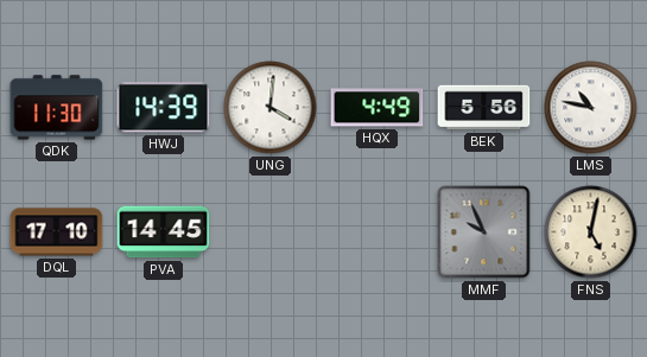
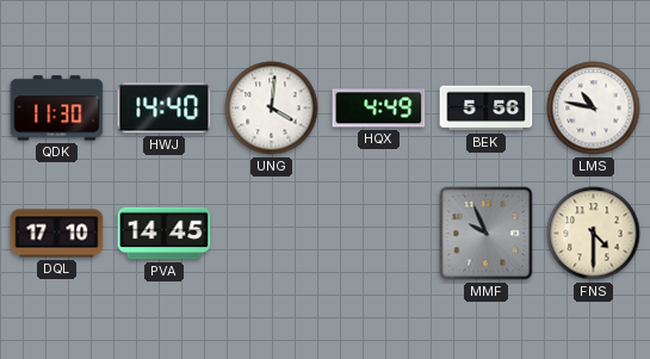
HWJ: 14:39 -> 14:40 (165, 109)
FNS: 5:02 -> 4:30 (594, 234)
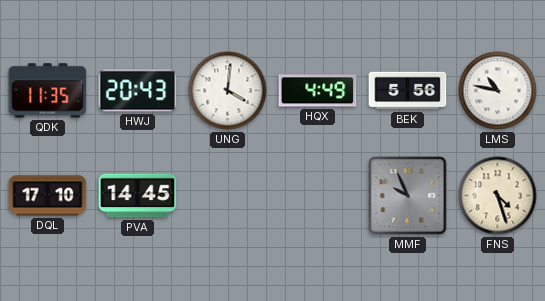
QDK: 11:30 -> 11:35 (48, 91)
HWJ: 14:40 -> 20:43 (138, 91)
FNS: 4:30 -> 4:27 (498, 196)
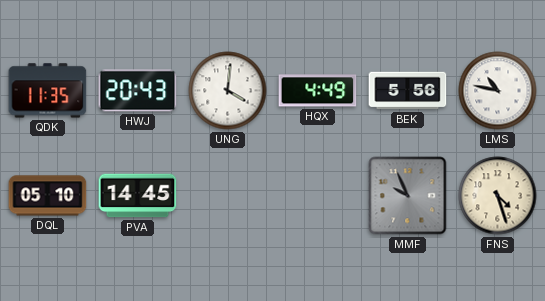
DQL: 17:10 -> 05:10 (48, 196)
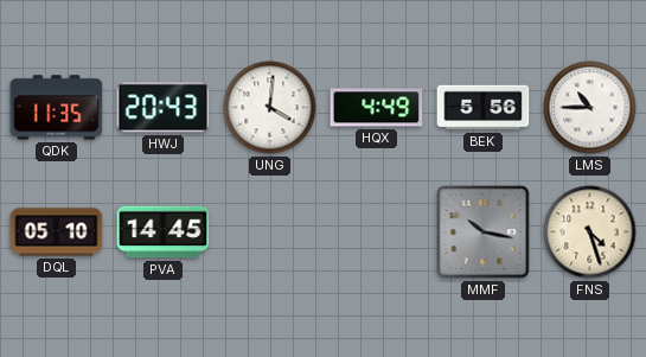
LMS: 10:47 -> 10:45 (590, 108)
MMF: 9:56 -> 10:17 (484, 232)
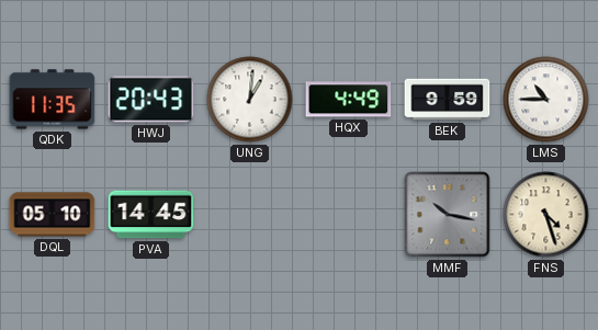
UNG: 4:01 -> 1:01 (250, 100)
BEK: 5:56 -> 9:59 (448, 100)
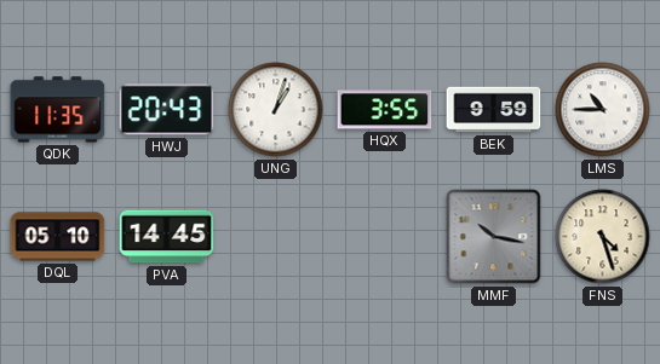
UNG: 1:01 -> 1:03 (276, 110)
HQX: 4:49 -> 3:55 (385, 110)
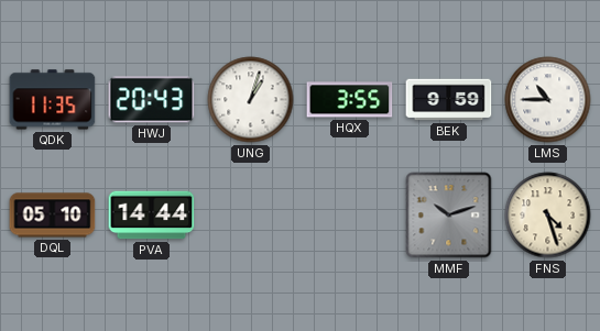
PVA: 14:45 -> 14:44 (152, 216)
MMF: 10:17 -> 10:12 (449, 216)
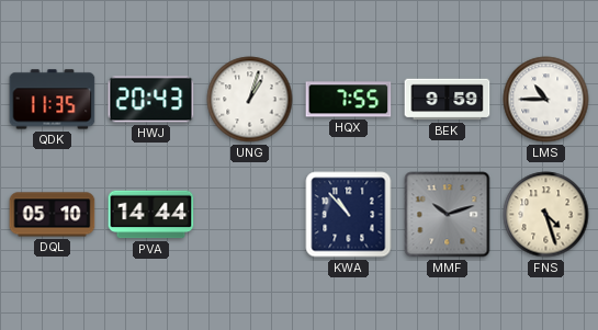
HQX: 3:55 -> 7:55 (349, 100)
KWA: none -> 10:53 (349, 215)
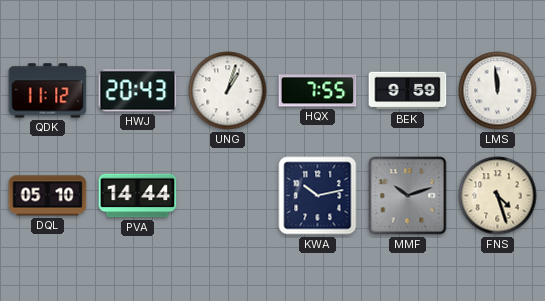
QDK: 11:35 -> 11:12 (48, 91)
LMS: 10:45 -> 11:59 (498, 91)
KWA: 10:53 -> 10:13 (318, 196)
